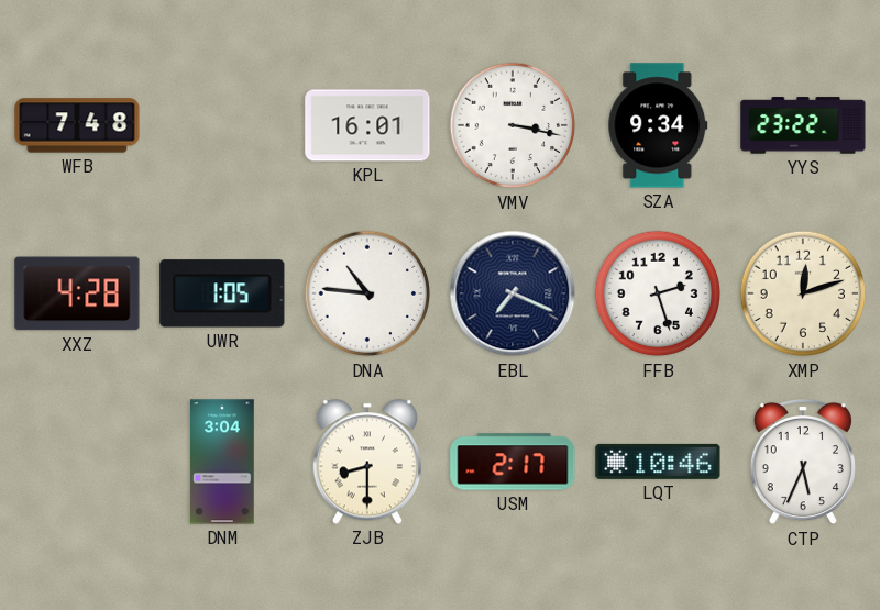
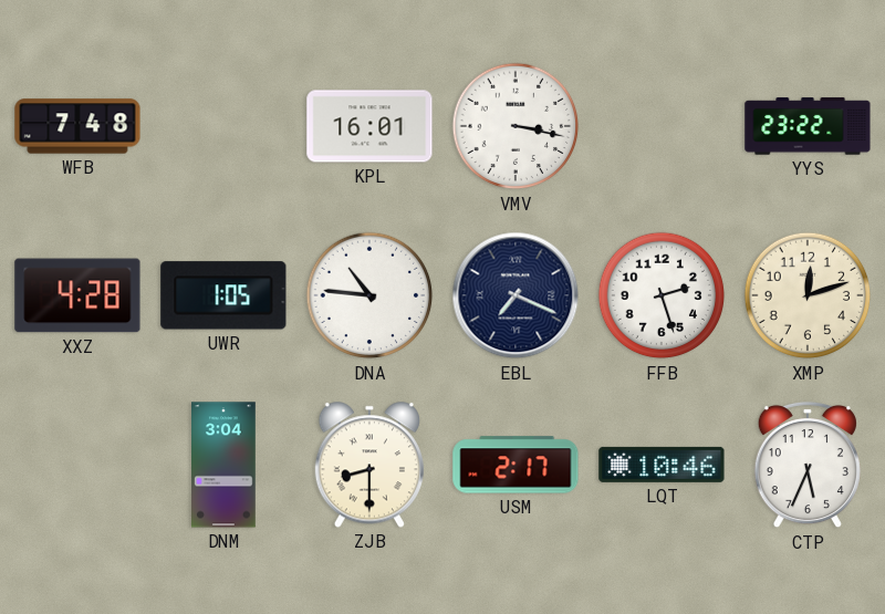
SZA: 9:34 -> none (658, 125)
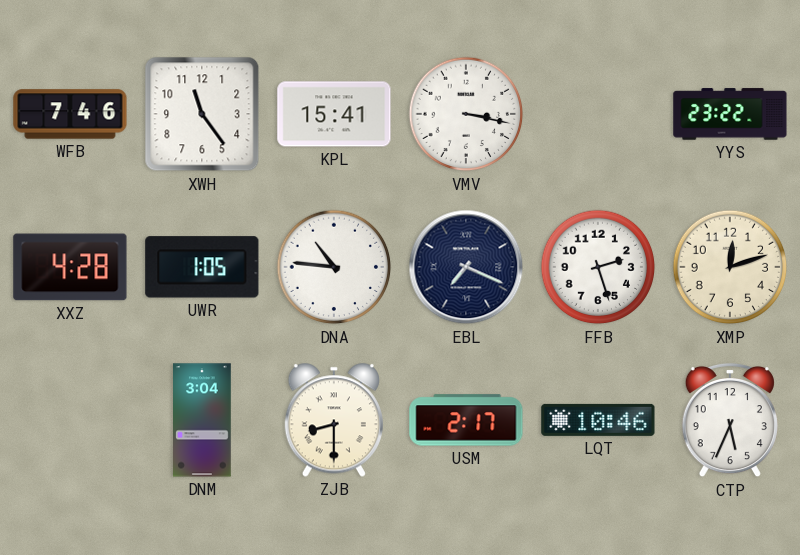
WFB: 7:48 -> 7:46 (70, 114)
XWH: none -> 11:24 (202, 114)
KPL: 16:01 -> 15:41 (334, 114)
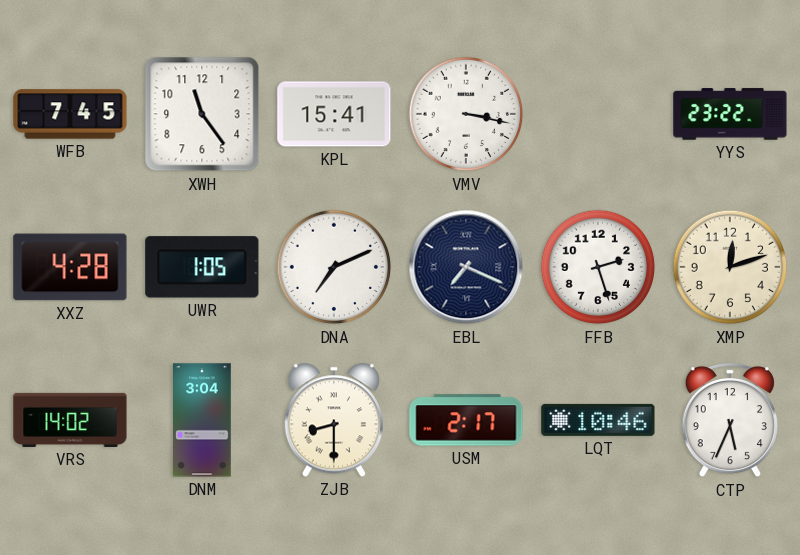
WFB: 7:46 -> 7:45 (70, 114)
DNA: 10:46 -> 7:11 (334, 267)
VRS: none -> 14:02 (70, 420)
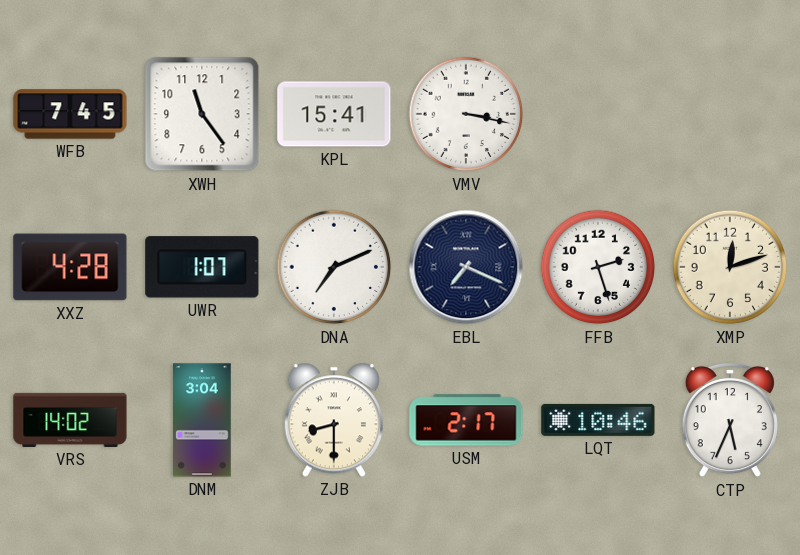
YYS: 23:22 -> none (730, 114)
UWR: 1:05 -> 1:07 (202, 267)
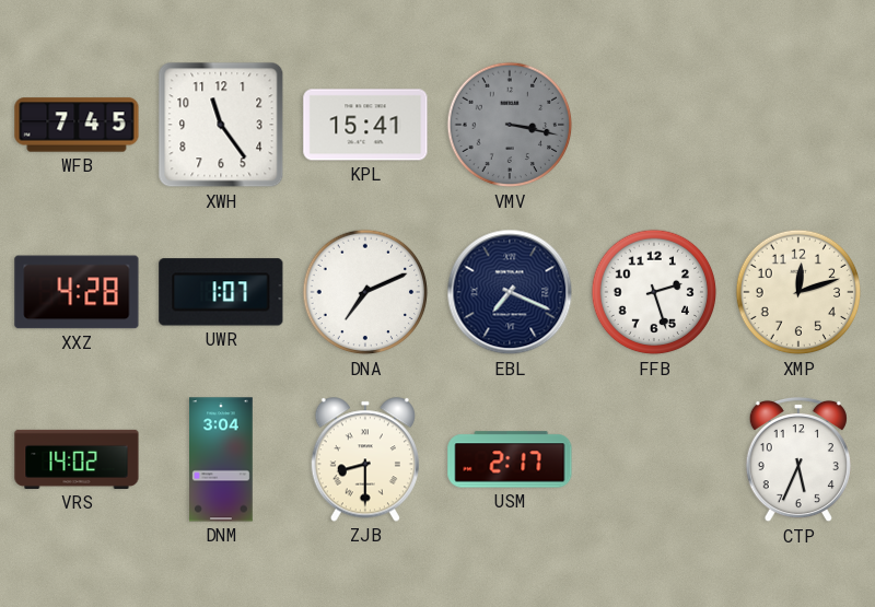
VMV dial: white -> grey (510, 125)
LQT: 10:46 -> none (598, 420)
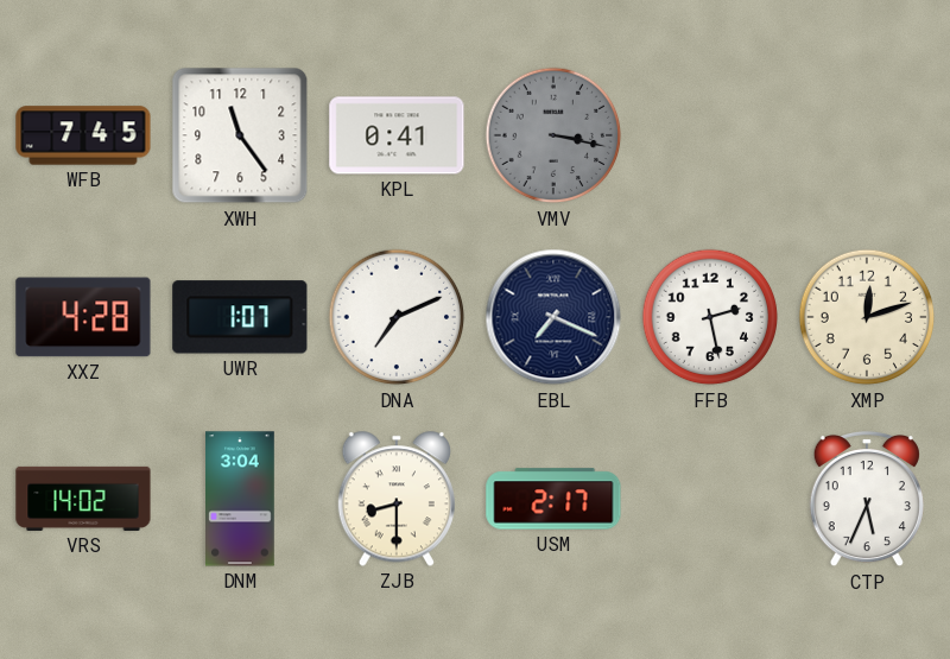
KPL: 15:41 -> 0:41 (397, 135)
FFB: 2:27 -> 2:28 (710, 317)
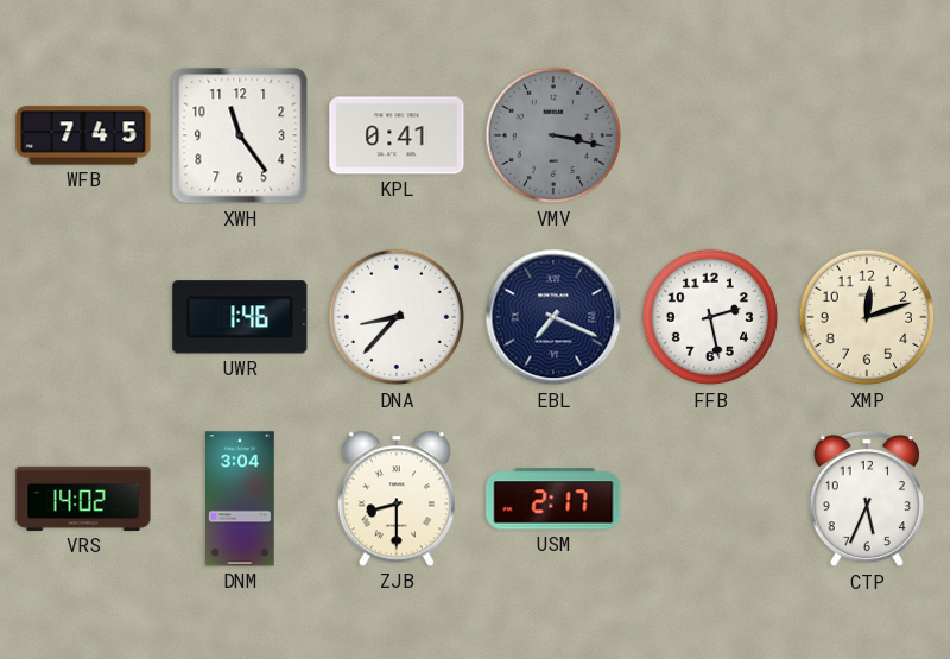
XXZ: 4:28 -> none (83, 317)
UWR: 1:07 -> 1:46 (240, 317)
DNA: 7:11 -> 8:37 (397, 317)
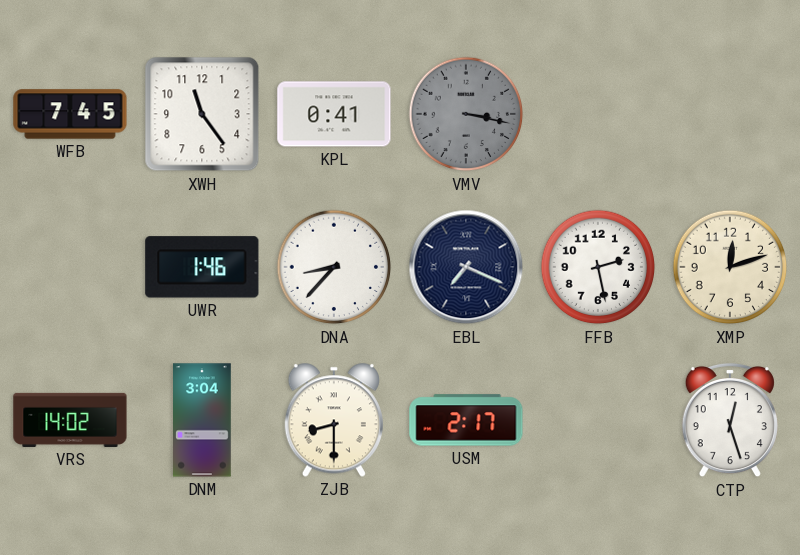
CTP: 5:34 -> 12:27 (730, 420)
